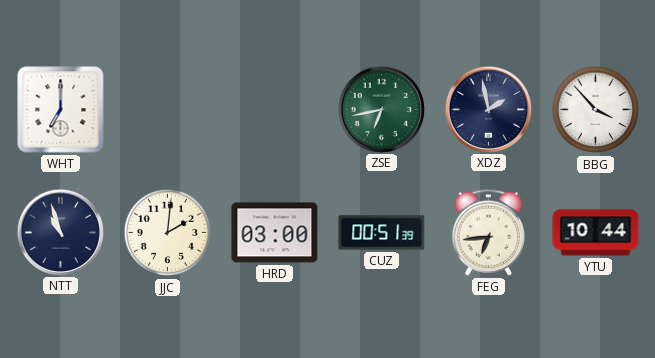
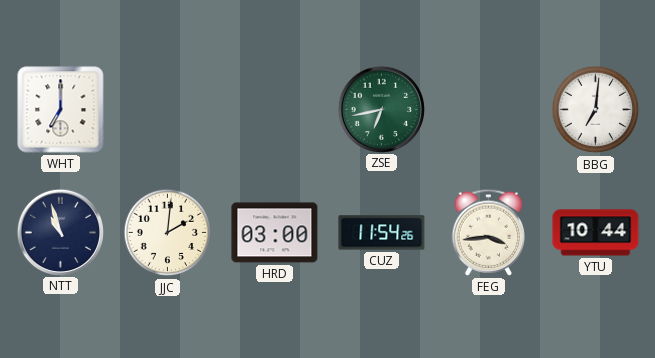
XDZ: 1:58 -> none (488, 109)
BBG: 3:53 -> 7:01 (596, 110)
CUZ: 00:51 -> 11:54 (382, 233)
FEG: 6:44 -> 3:44 (489, 232)
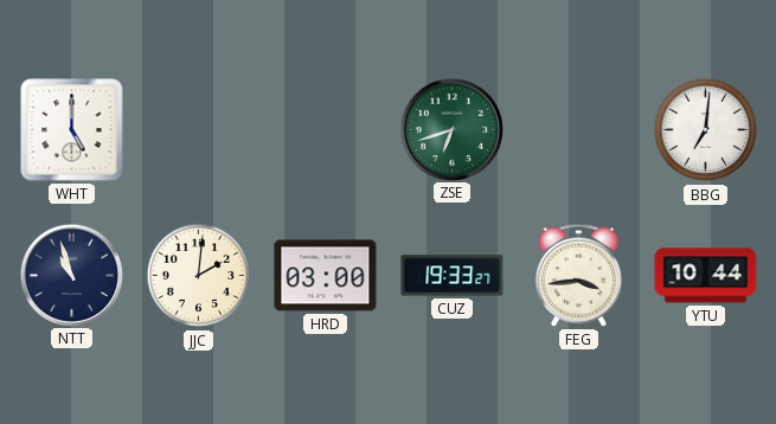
WHT: 7:00 -> 5:00 (72, 130)
ZSE: 6:43 -> 6:42 (451, 129)
CUZ: 11:54 -> 19:33 (453, 276)
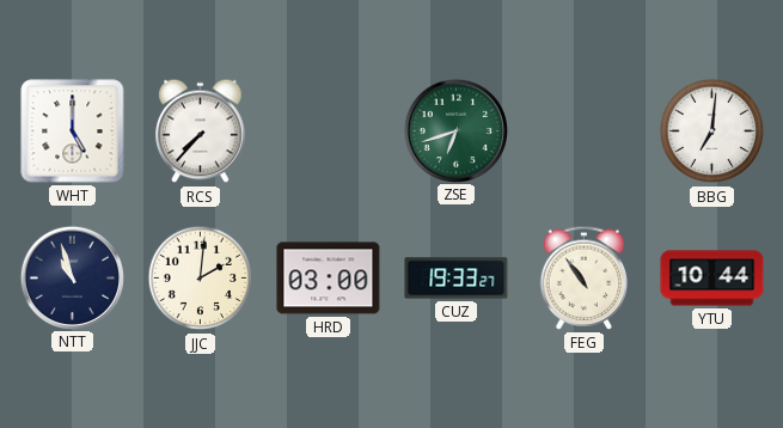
RCS: none -> 7:37 (201, 132)
FEG: 3:44 -> 10:54 (585, 277)
